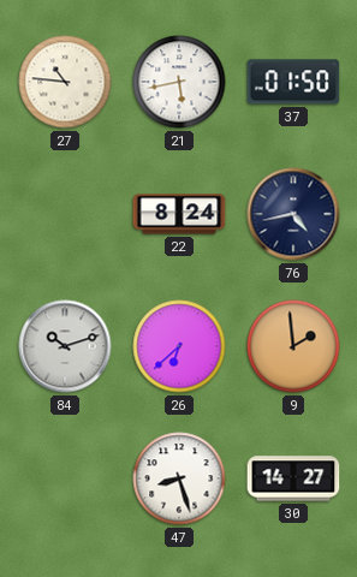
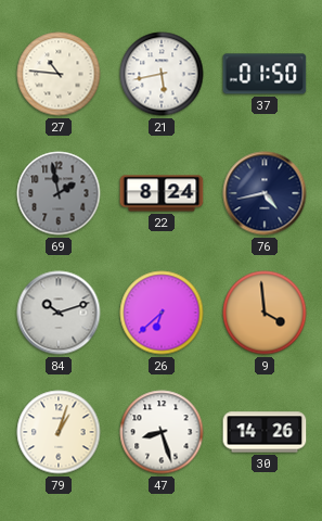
69: none -> 1:58 (59, 193)
9: 1:59 -> 3:59 (265, 313)
79: none -> 1:03 (59, 432)
30: 14:27 -> 14:26 (265, 432)
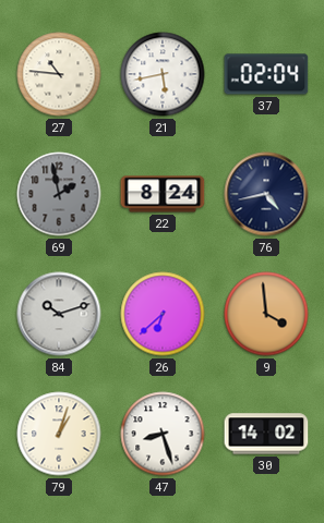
37: 01:50 -> 02:04 (266, 74)
30: 14:26 -> 14:02 (266, 434)
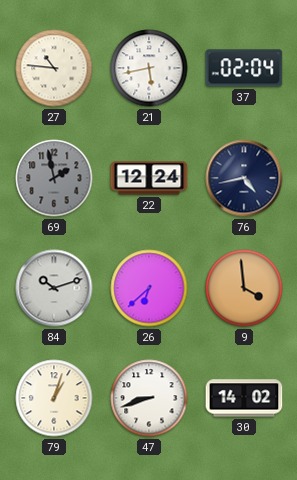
22: 8:24 -> 12:24 (149, 178)
47: 8:27 -> 8:42 (149, 398)
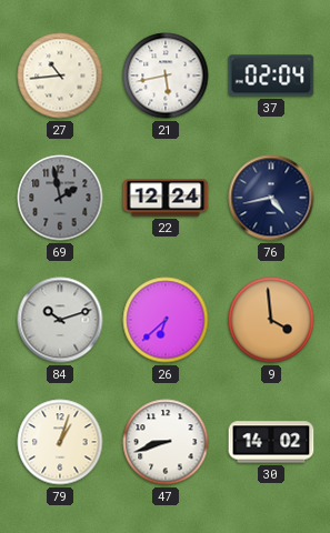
27: 10:46 -> 10:44 (60, 76)
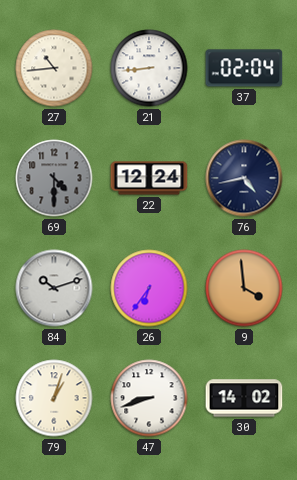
21: 5:43 -> 8:44 (149, 68)
69: 1:58 -> 4:30 (54, 178)
26: 6:38 -> 6:36 (149, 288)
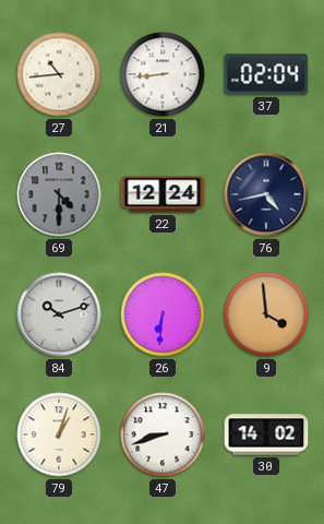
26: 6:36 -> 6:31 (163, 314)
